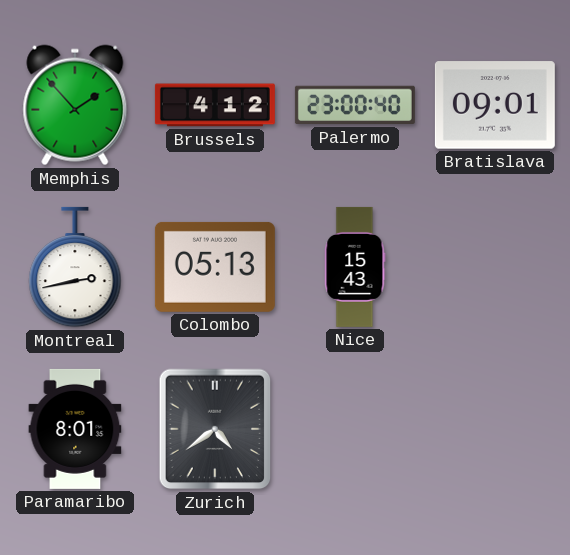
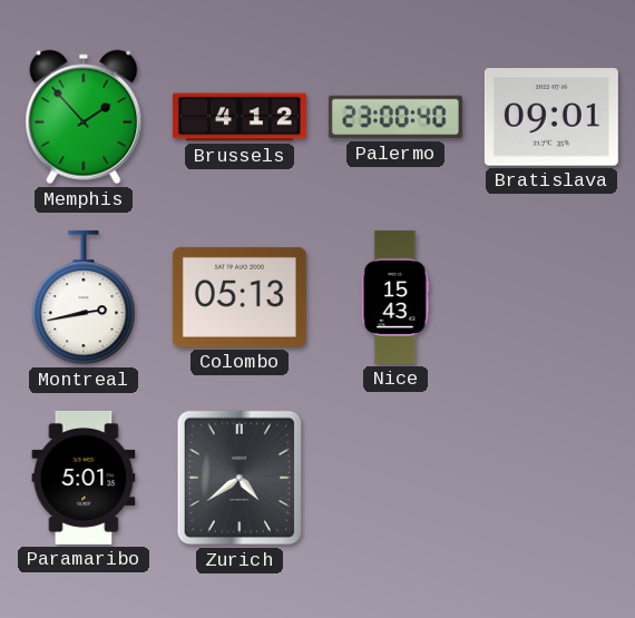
Paramaribo: 8:01 -> 5:01 (84, 478)
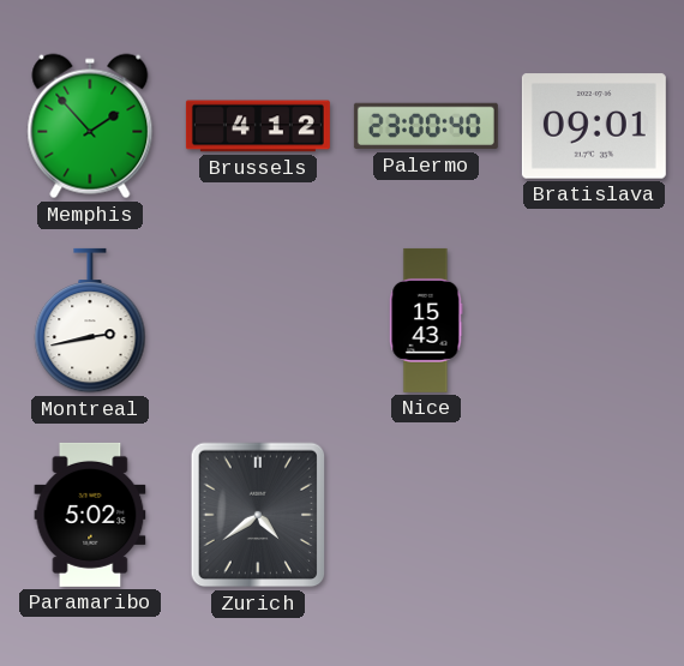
Colombo: 05:13 -> none (240, 297)
Paramaribo: 5:01 -> 5:02 (90, 515)
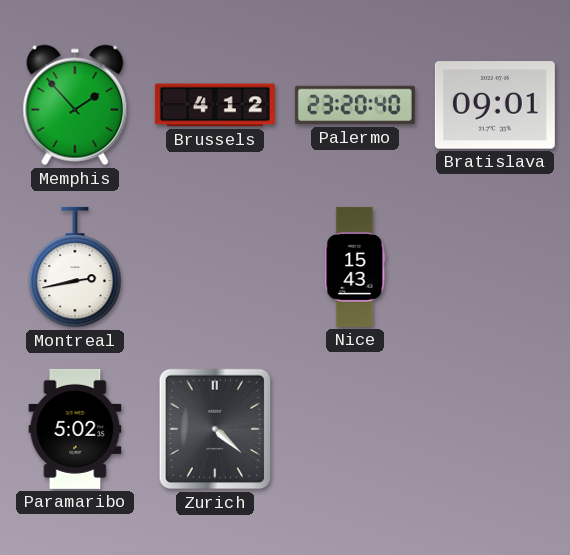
Palermo: 23:00 -> 23:20 (355, 105)
Zurich: 4:39 -> 4:22 (215, 429)
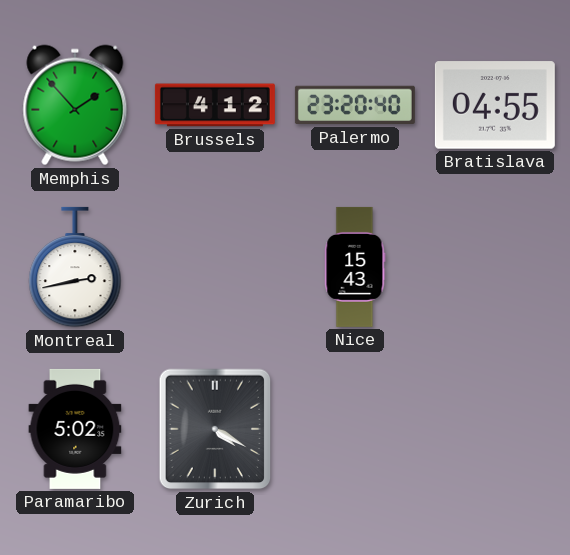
Bratislava: 09:01 -> 04:55 (495, 105)
Zurich: 4:22 -> 4:20 (215, 429)
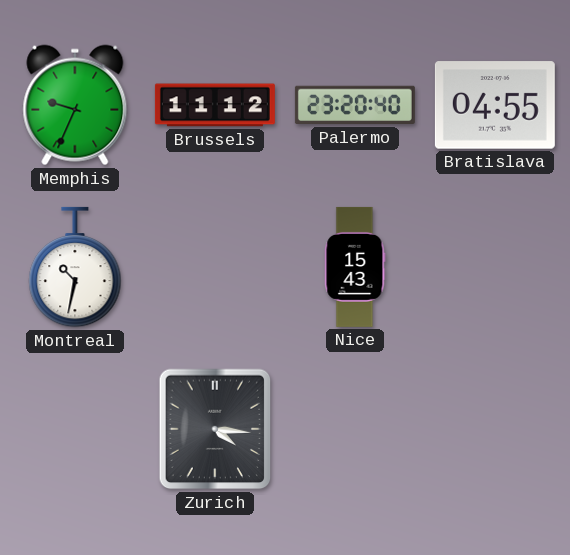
Memphis: 1:53 -> 9:34 (75, 105)
Brussels: 4:12 -> 11:12 (215, 105)
Montreal: 2:43 -> 10:32 (75, 267)
Paramaribo: 5:02 -> none (75, 429)
Zurich: 4:20 -> 4:16 (215, 429)
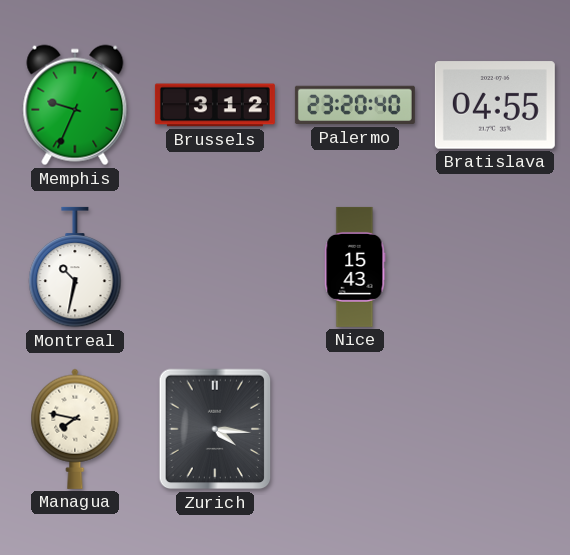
Brussels: 11:12 -> 3:12 (215, 105)
Managua: none -> 7:47 (75, 429)
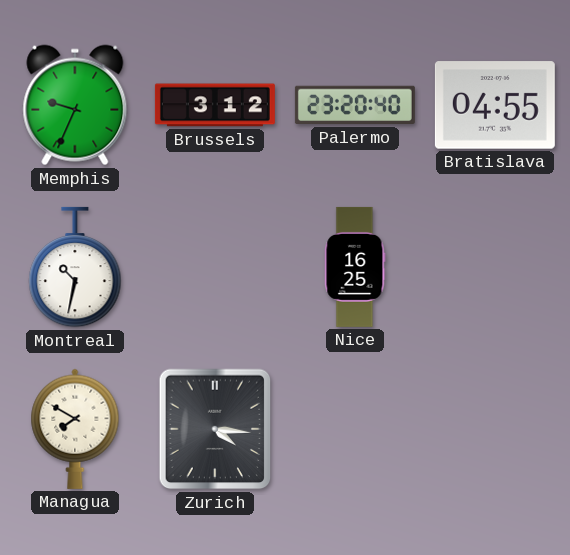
Nice: 15:43 -> 16:25 (355, 267)
Managua: 7:47 -> 7:50 (75, 429)
